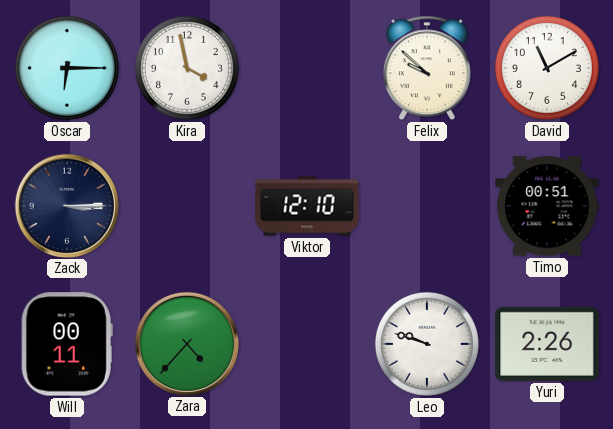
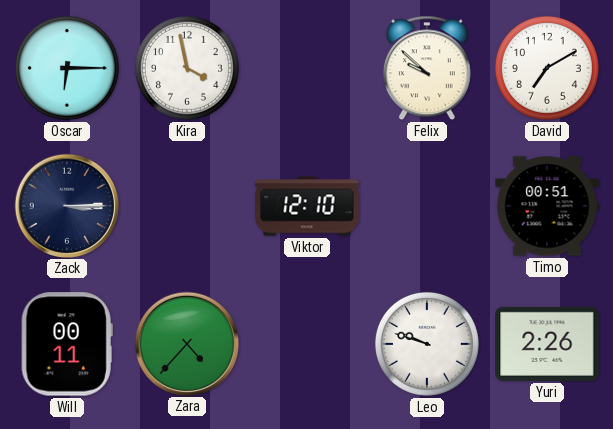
David: 11:10 -> 7:10 (547, 68)
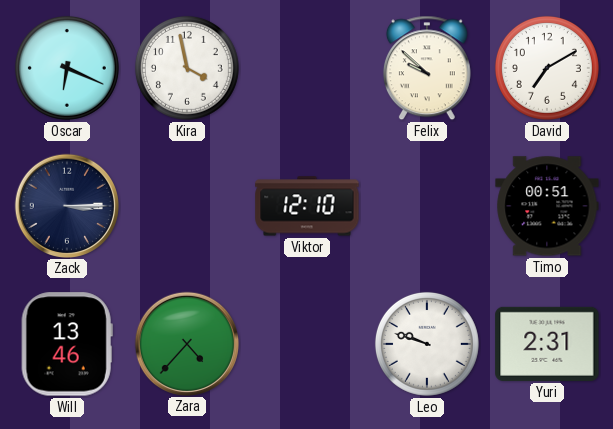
Oscar: 6:15 -> 6:19 (67, 68)
Will: 00:11 -> 13:46 (67, 344)
Yuri: 2:26 -> 2:31 (547, 344)
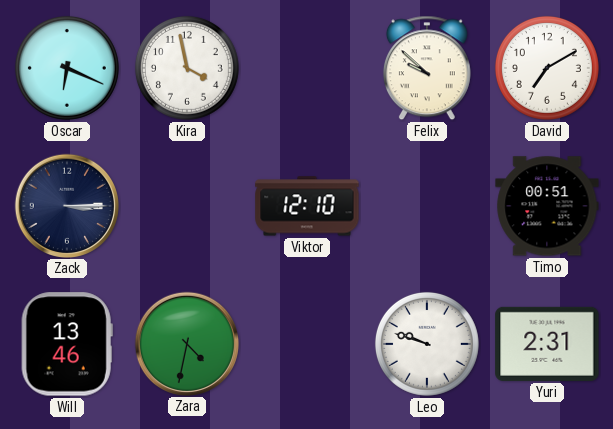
Zara: 4:37 -> 4:32 (186, 343)
